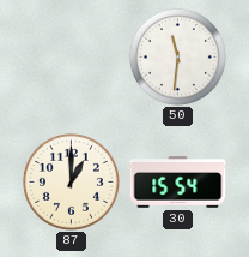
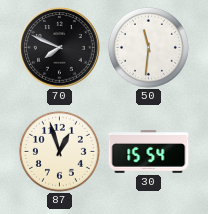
70: none -> 7:49 (60, 48)
87: 1:00 -> 12:57 (59, 151)
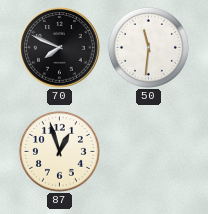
30: 15:54 -> none (149, 152)
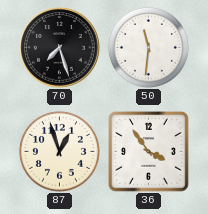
70: 7:49 -> 7:27 (60, 48)
36: none -> 3:54 (149, 152)
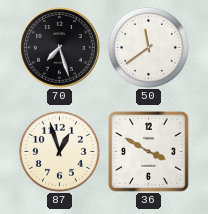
50: 11:31 -> 11:39 (148, 47)
36: 3:54 -> 3:50 (149, 152)
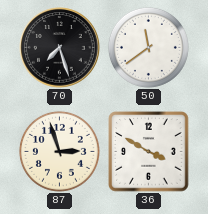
87: 12:57 -> 2:57 (59, 151)
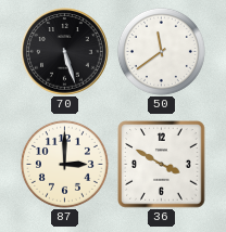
70: 7:27 -> 5:27 (65, 52)
87: 2:57 -> 3:00 (64, 164)
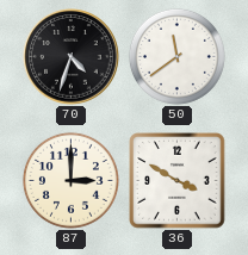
70: 5:27 -> 4:33 (72, 57)
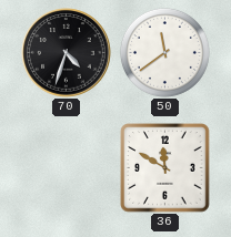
87: 3:00 -> none (70, 180)
36: 3:50 -> 11:50 (165, 168)
